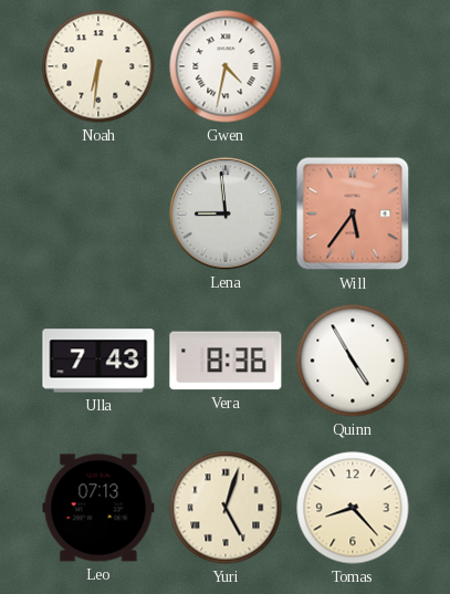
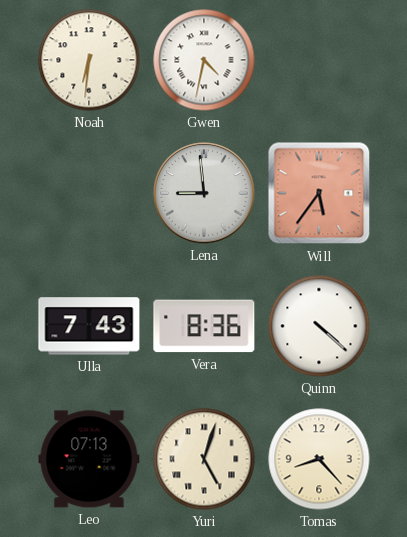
Quinn: 4:55 -> 4:22 (319, 326)
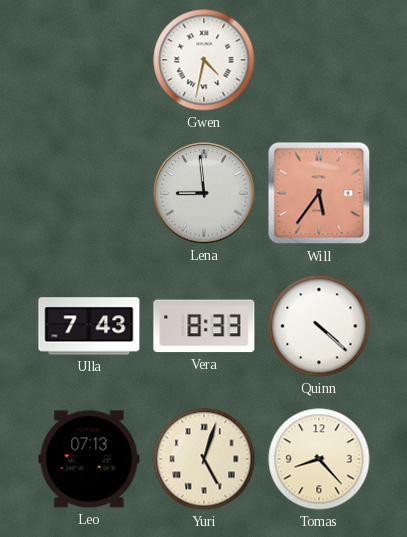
Noah: 6:31 -> none (89, 60)
Vera: 8:36 -> 8:33 (204, 326)
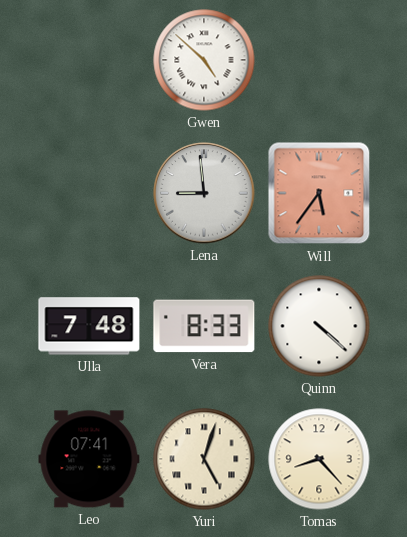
Gwen: 4:32 -> 4:52 (204, 60)
Ulla: 7:43 -> 7:48 (89, 326)
Leo: 07:13 -> 07:41 (89, 459)
